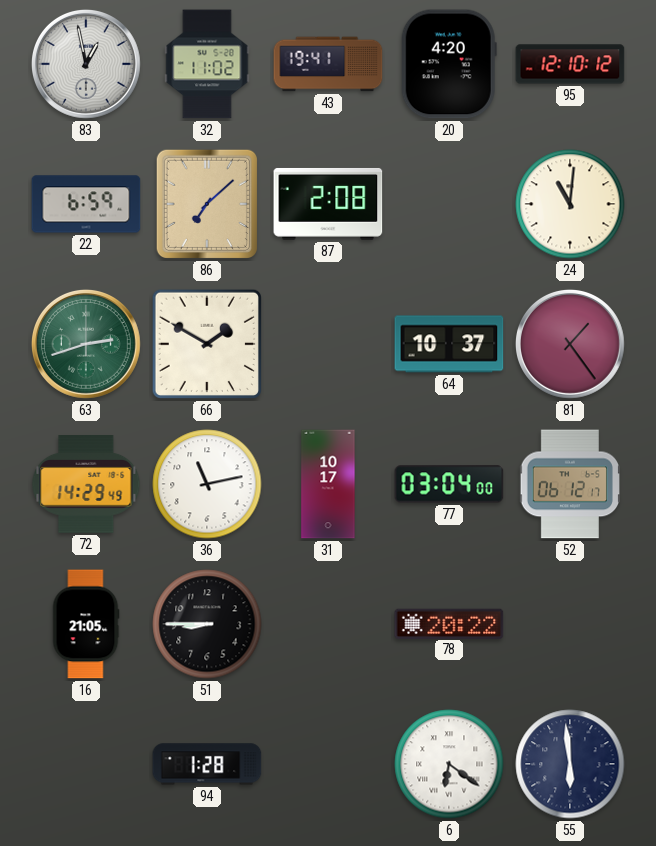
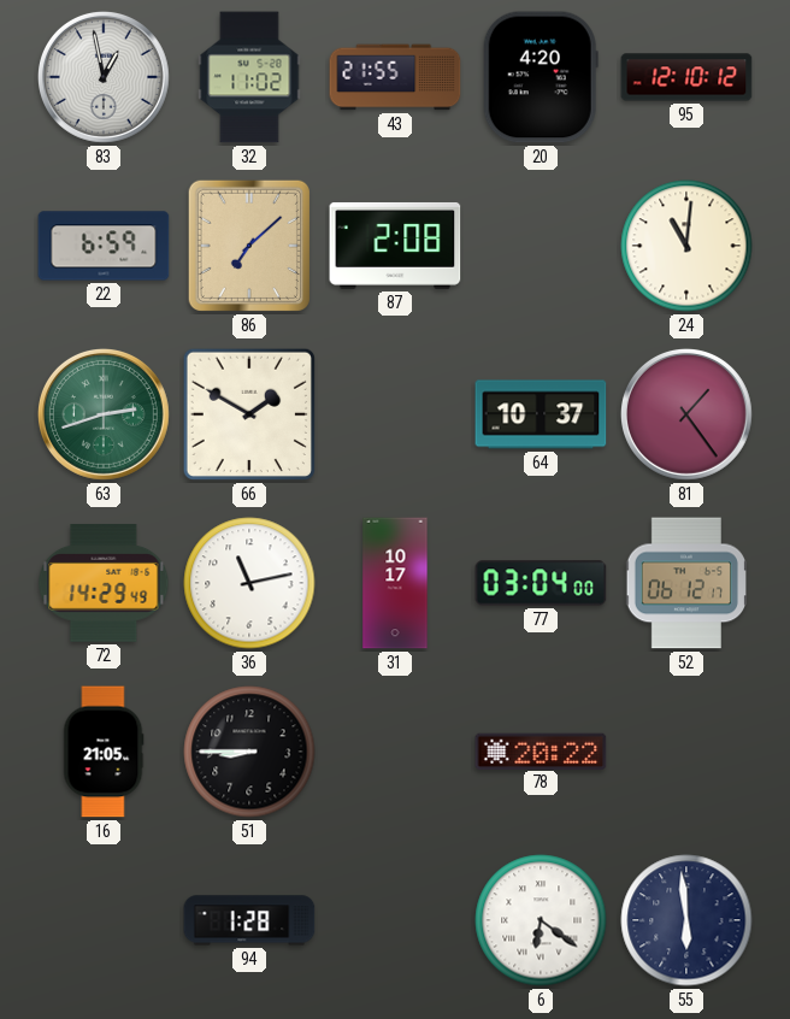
43: 19:41 -> 21:55 (395, 77)
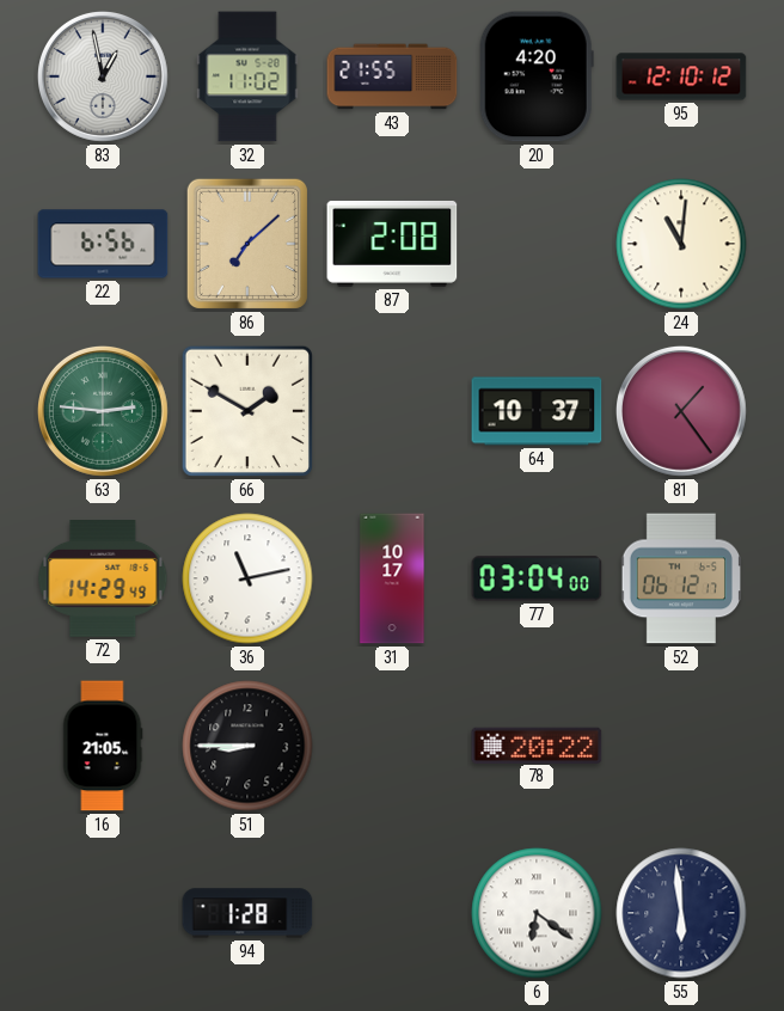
22: 6:59 -> 6:56 (103, 244)
63: 2:42 -> 2:46 (103, 411)
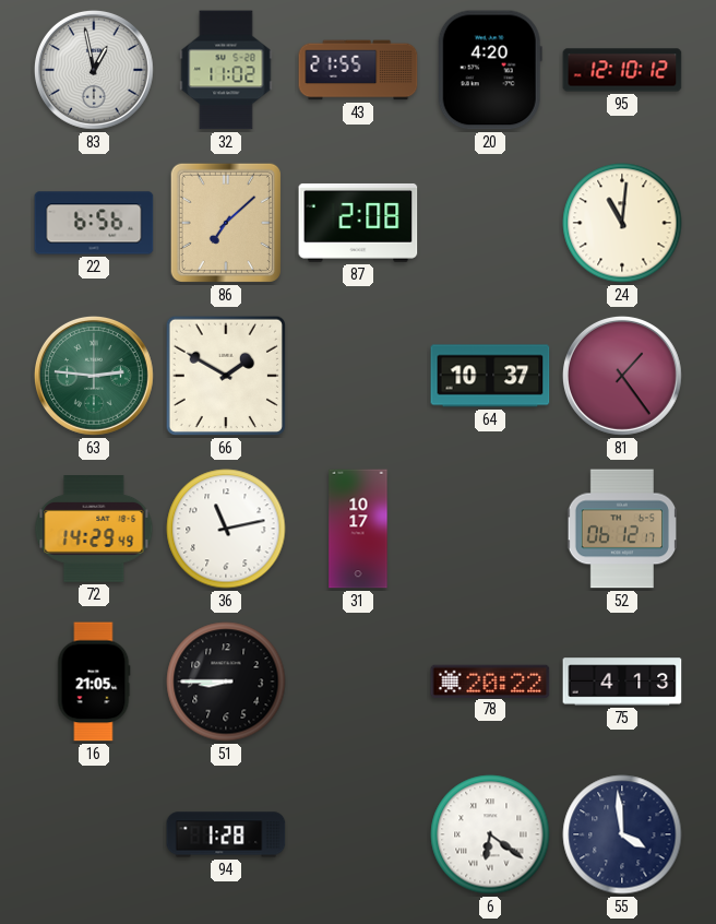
77: 03:04 -> none (537, 578)
75: none -> 4:13 (622, 682)
55: 5:59 -> 3:59 (622, 834)
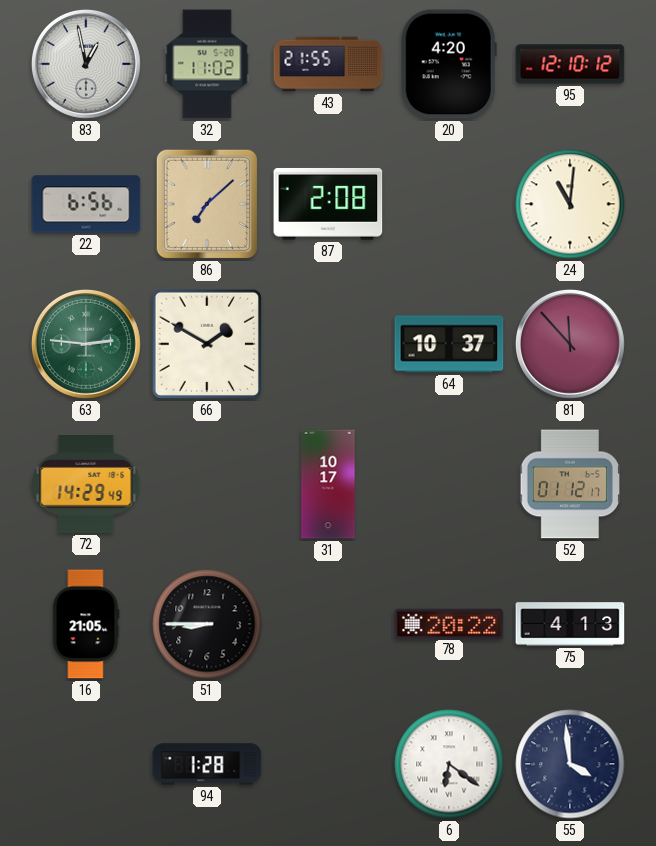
81: 1:24 -> 11:53 (570, 344)
36: 11:13 -> none (226, 529)
52: 06:12 -> 01:12 (569, 484)
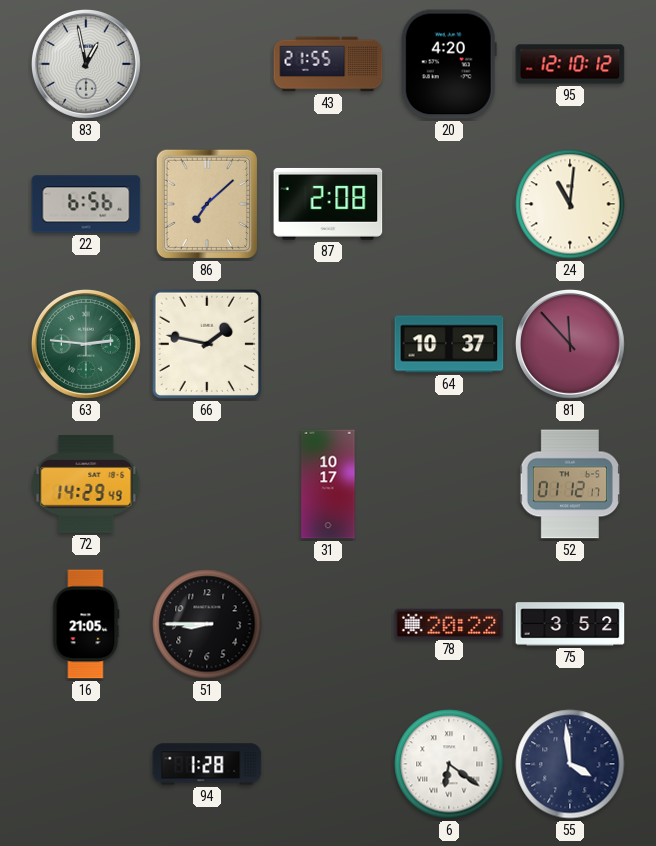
32: 11:02 -> none (207, 64)
66: 1:50 -> 1:47 (207, 344)
75: 4:13 -> 3:52 (570, 624)
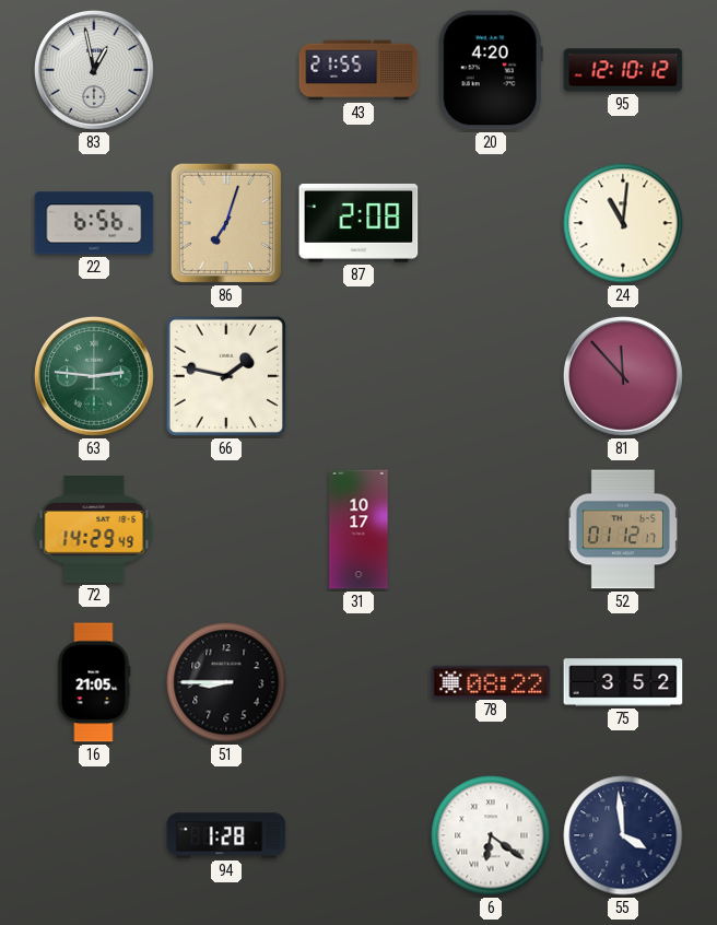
86: 7:08 -> 7:03 (226, 223)
64: 10:37 -> none (449, 344)
78: 20:22 -> 08:22 (491, 681)
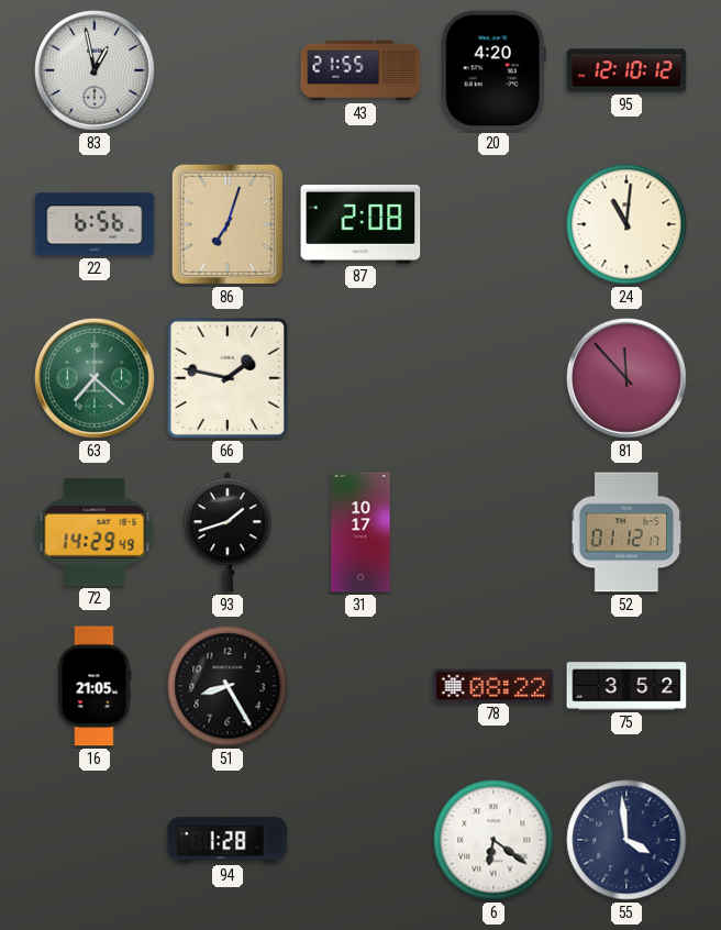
63: 2:46 -> 7:22 (95, 378)
93: none -> 1:42 (228, 532)
51: 8:45 -> 8:25 (228, 686)
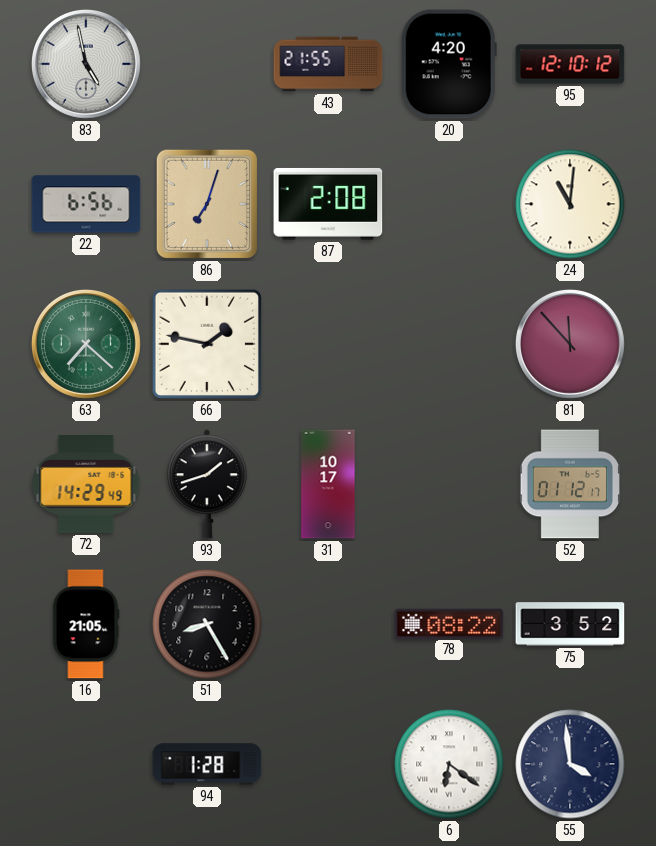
83: 12:58 -> 4:58 (86, 64)
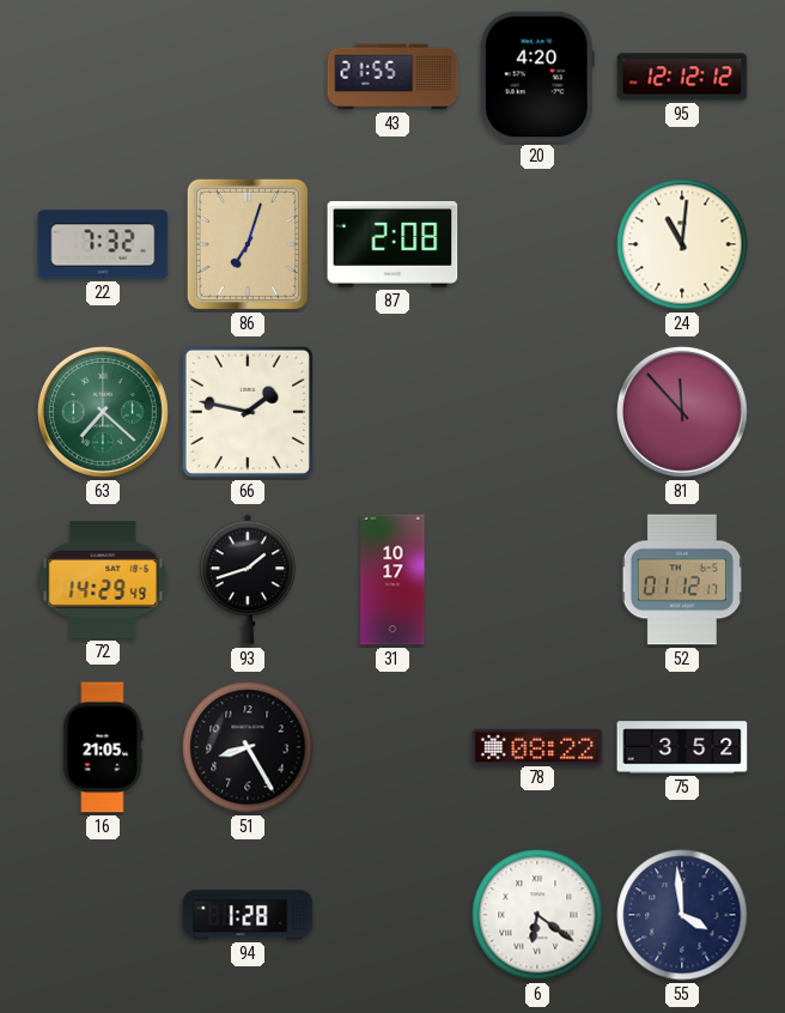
83: 4:58 -> none (86, 64)
95: 12:10 -> 12:12 (682, 77)
22: 6:56 -> 7:32 (103, 244)
